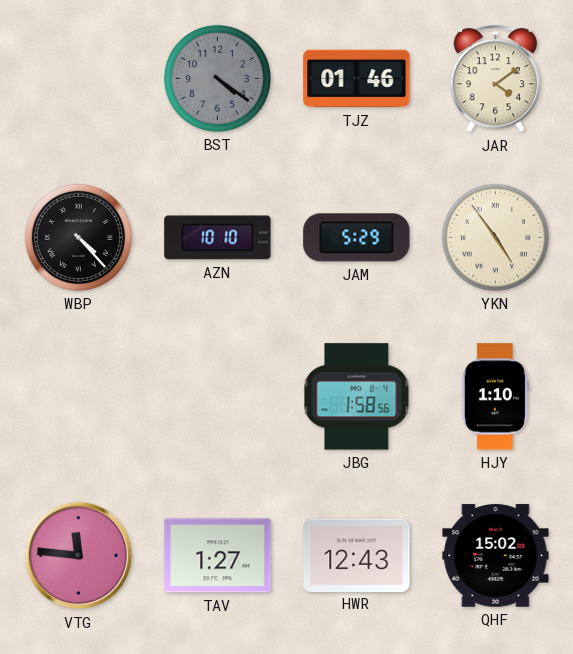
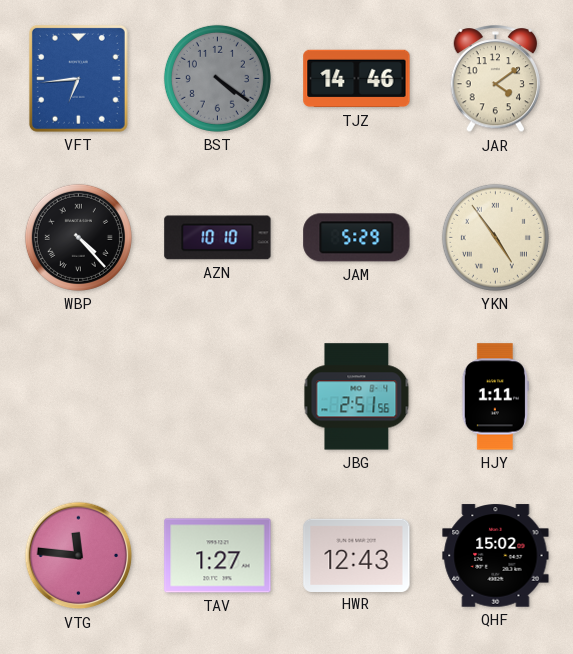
VFT: none -> 6:44 (78, 78)
TJZ: 01:46 -> 14:46 (357, 79)
JBG: 1:58 -> 2:51 (357, 397)
HJY: 1:10 -> 1:11 (495, 397)
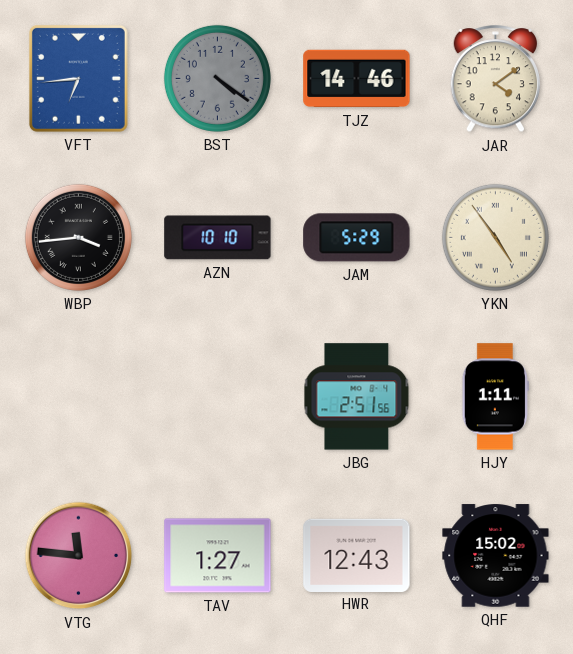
WBP: 4:23 -> 3:44 (78, 237)
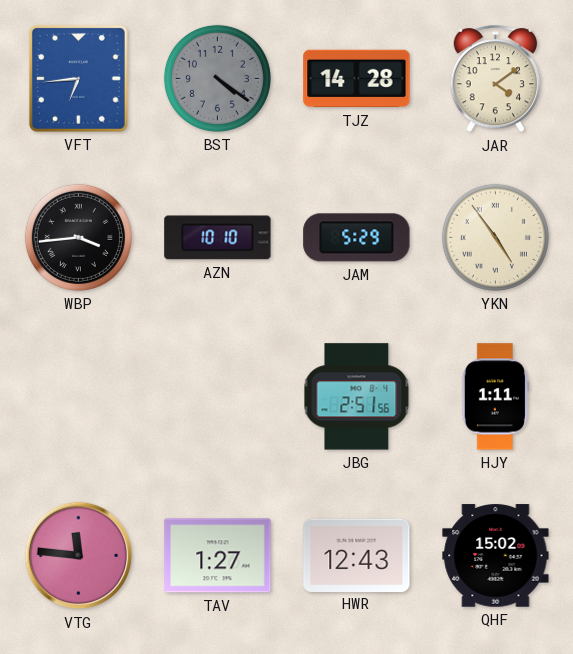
TJZ: 14:46 -> 14:28 (357, 79)
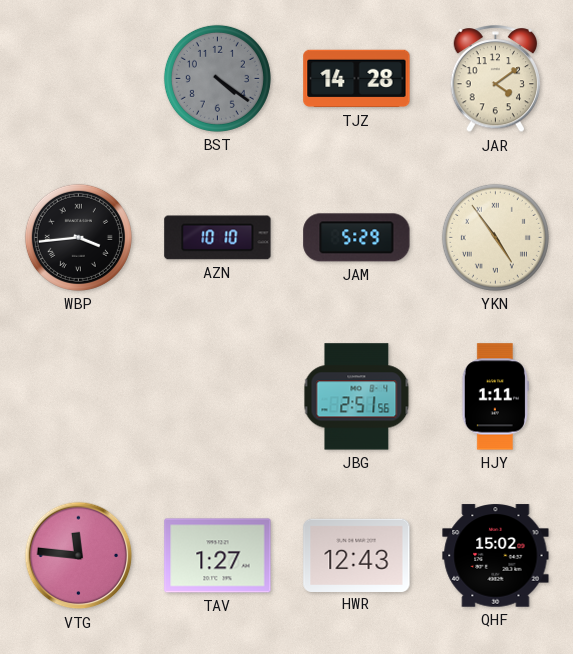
VFT: 6:44 -> none (78, 78)
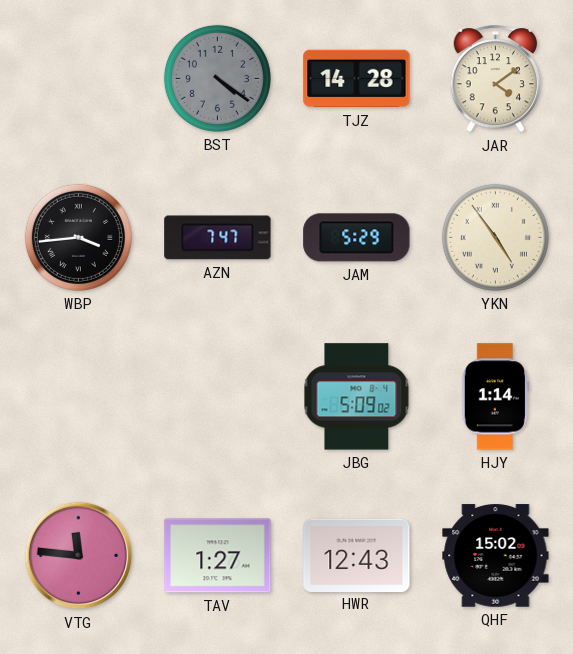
AZN: 10:10 -> 7:47 (218, 238)
JBG: 2:51 -> 5:09 (357, 397)
HJY: 1:11 -> 1:14 (495, 397)
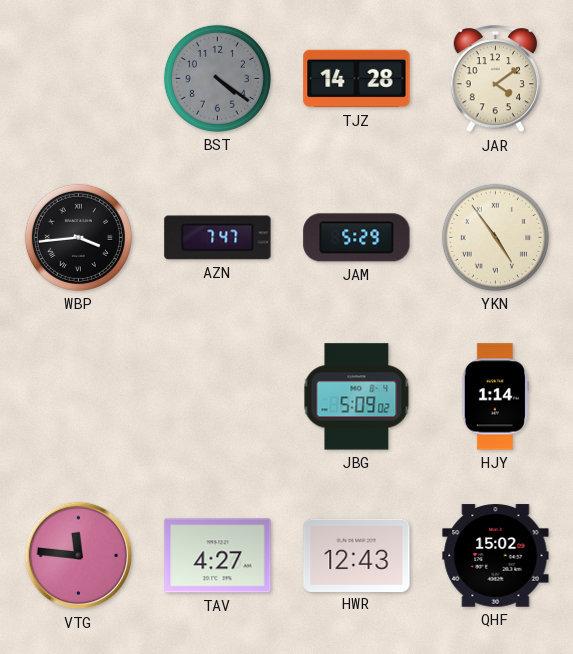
TAV: 1:27 -> 4:27 (218, 556)
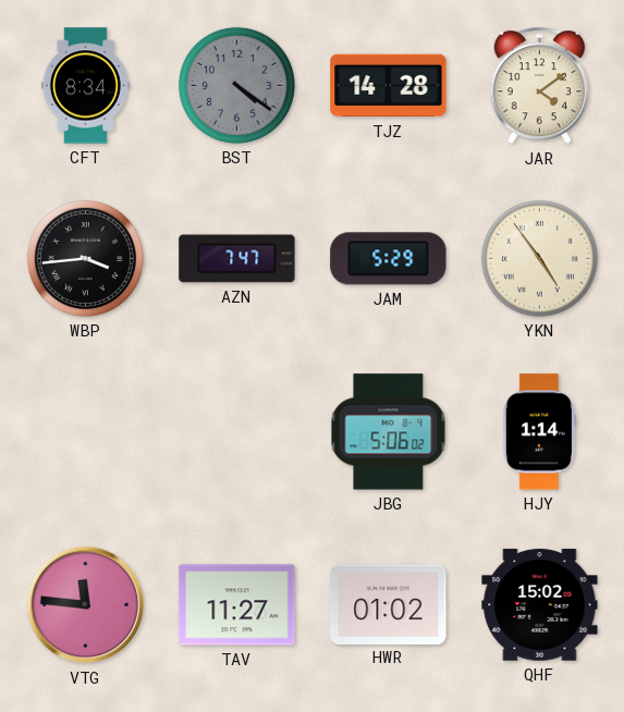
CFT: none -> 8:34 (85, 86)
JBG: 5:09 -> 5:06 (389, 432)
TAV: 4:27 -> 11:27 (237, 605)
HWR: 12:43 -> 01:02 (389, 604)
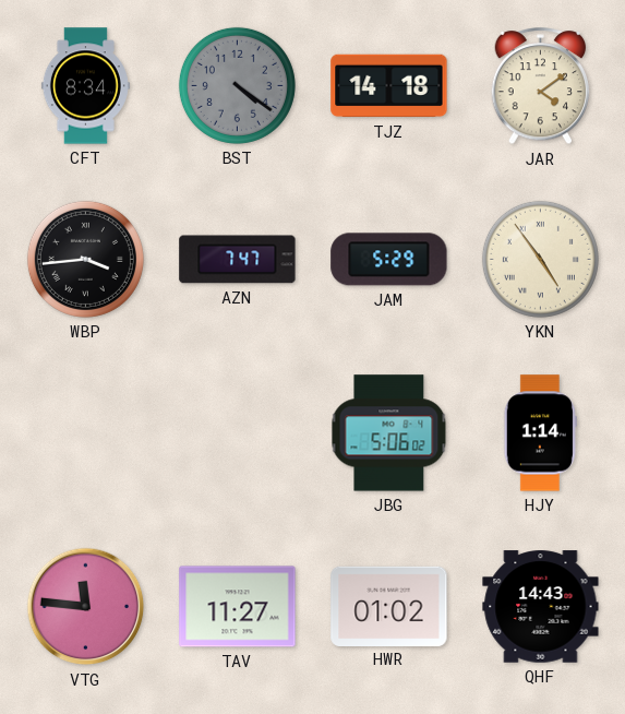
TJZ: 14:28 -> 14:18 (389, 86)
QHF: 15:02 -> 14:43 (541, 607)
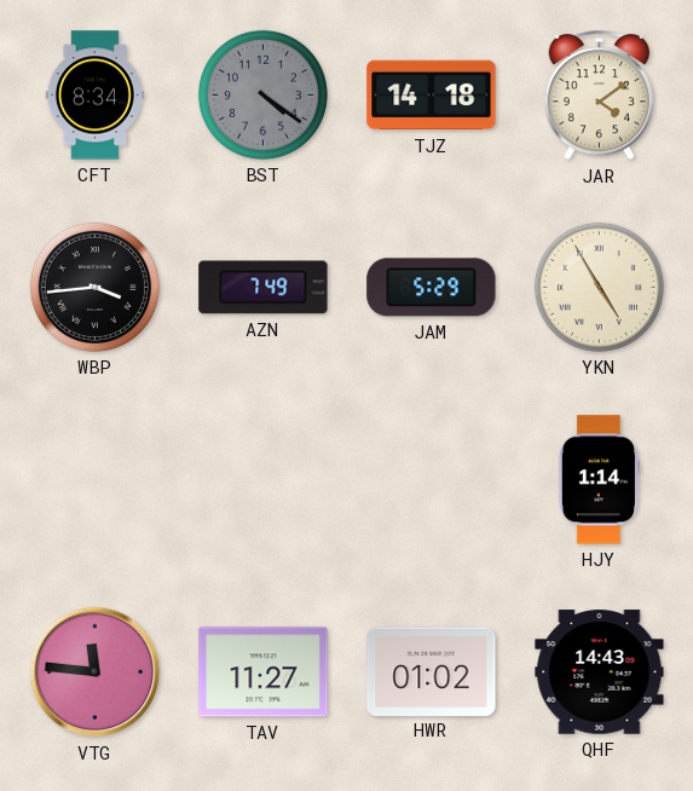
AZN: 7:47 -> 7:49 (264, 288)
YKN: 4:54 -> 4:55 (599, 287)
JBG: 5:06 -> none (389, 433)
